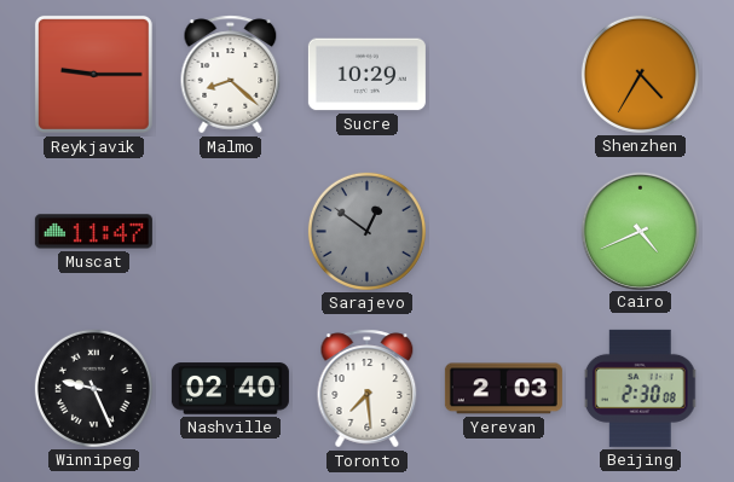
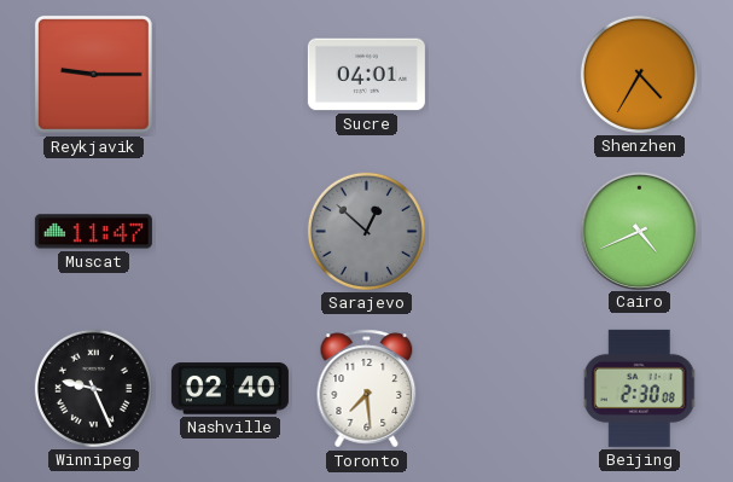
Malmo: 8:22 -> none (231, 75)
Sucre: 10:29 -> 04:01 (366, 75)
Sarajevo: 12:51 -> 12:52 (366, 231)
Yerevan: 2:03 -> none (503, 389)
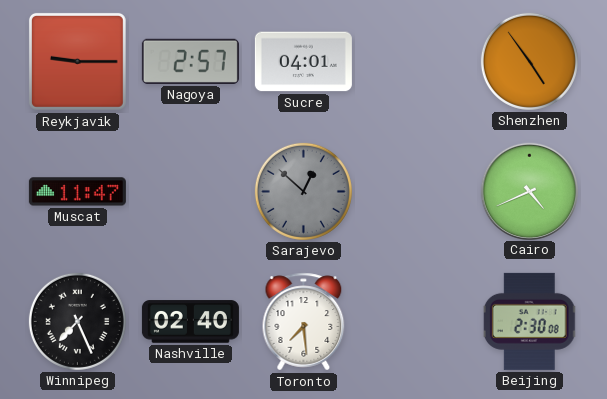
Nagoya: none -> 2:57 (190, 61)
Shenzhen: 4:35 -> 4:54 (529, 61)
Winnipeg: 9:26 -> 7:26 (77, 321)
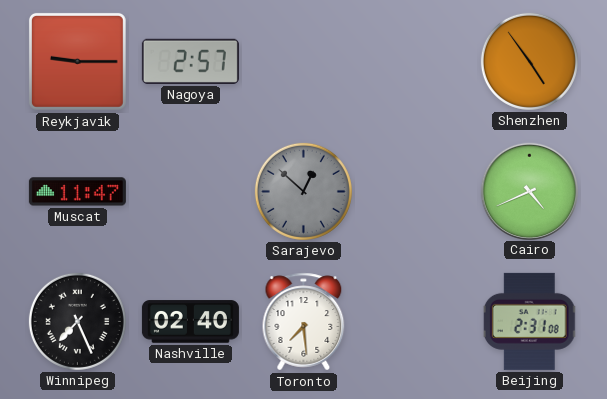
Sucre: 04:01 -> none (303, 62)
Beijing: 2:30 -> 2:31 (530, 321)
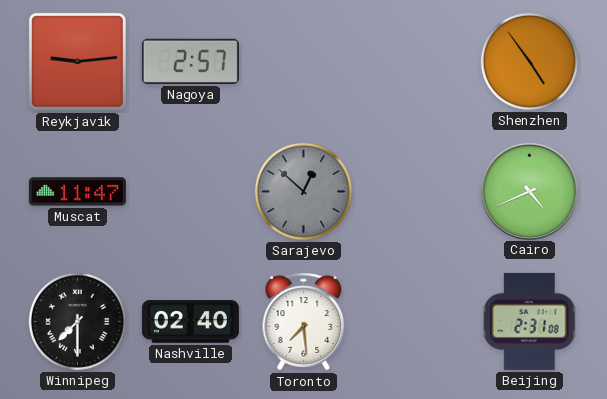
Reykjavik: 9:15 -> 9:14 (77, 61)
Winnipeg: 7:26 -> 7:30 (77, 321)
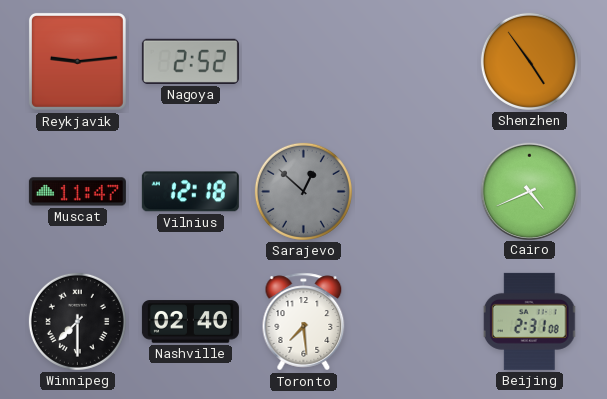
Nagoya: 2:57 -> 2:52 (190, 61)
Vilnius: none -> 12:18 (190, 192)
